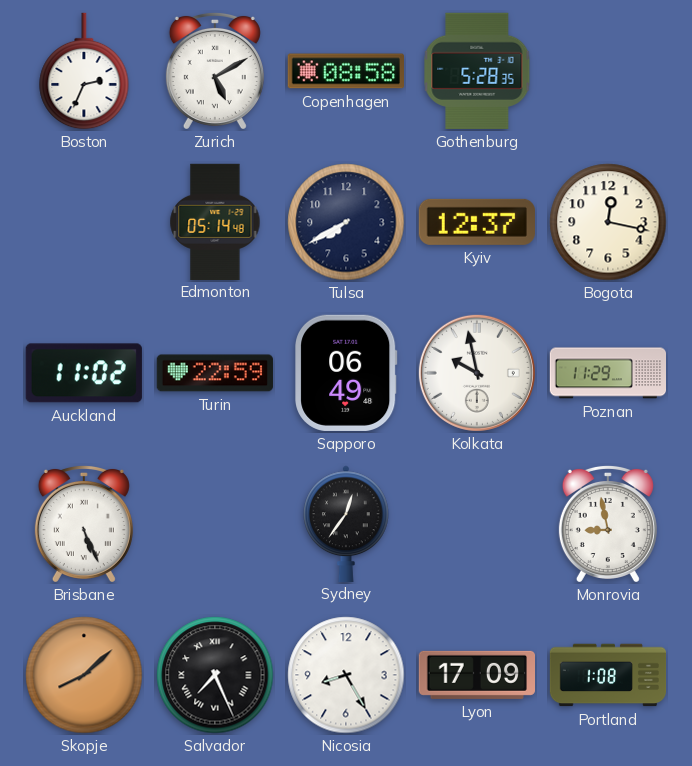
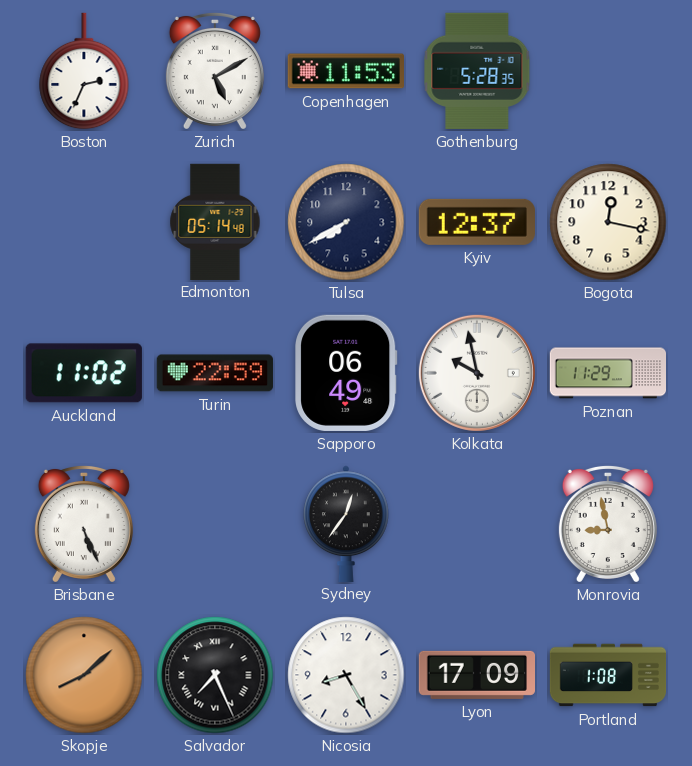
Copenhagen: 08:58 -> 11:53 (346, 71)
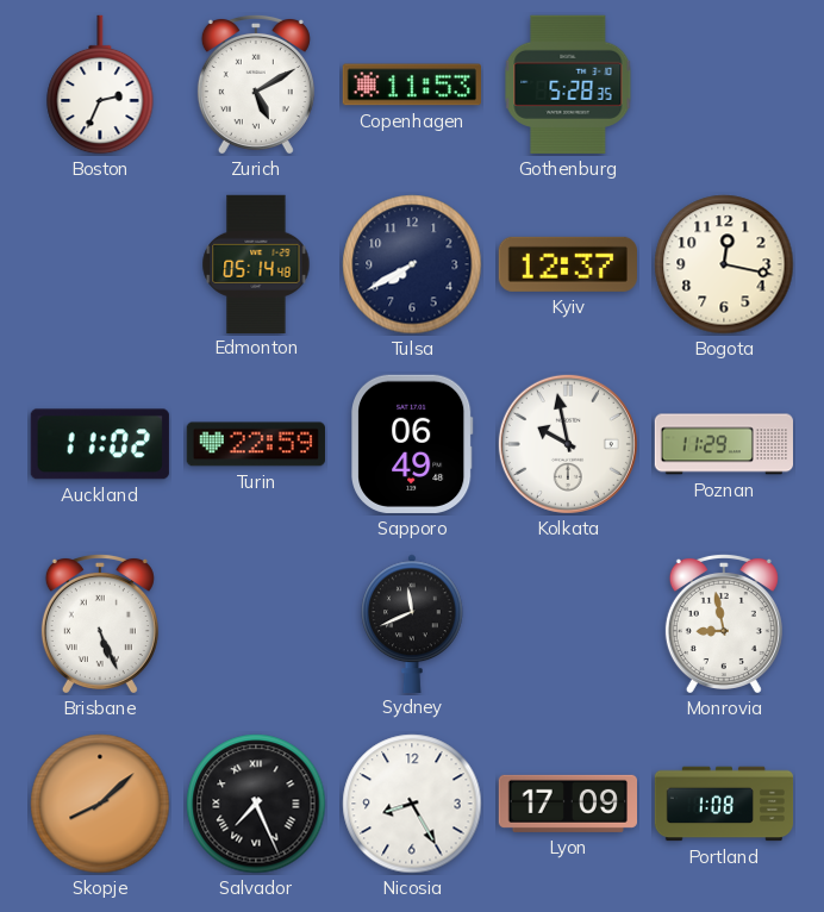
Sydney: 12:36 -> 11:41 (412, 623)
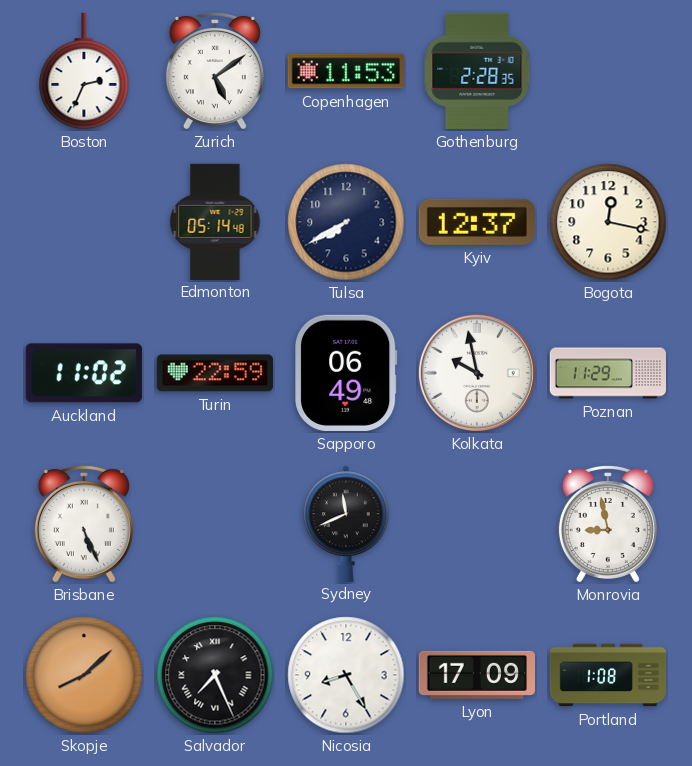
Zurich: 5:10 -> 5:09 (215, 70)
Gothenburg: 5:28 -> 2:28 (477, 71)
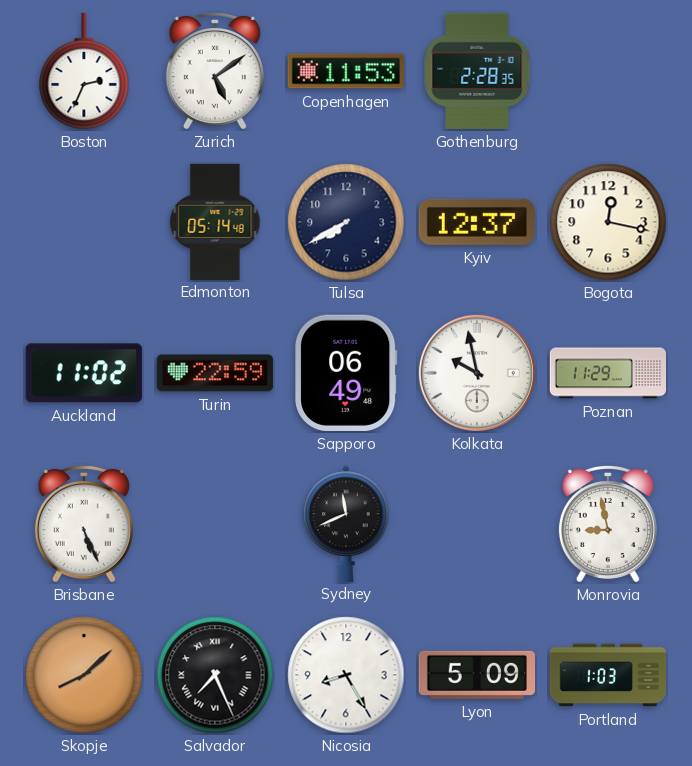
Lyon: 17:09 -> 5:09 (476, 675)
Portland: 1:08 -> 1:03 (608, 675)
